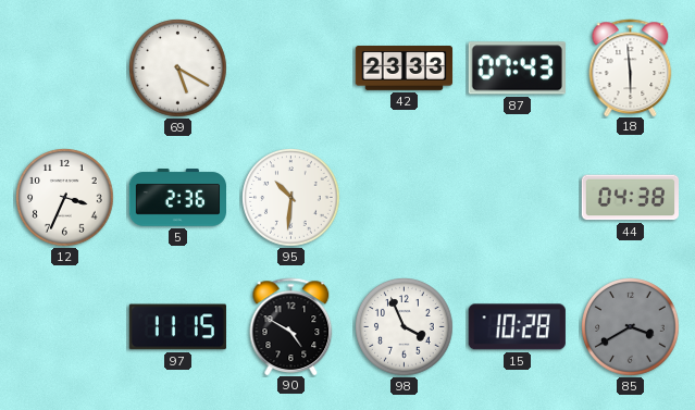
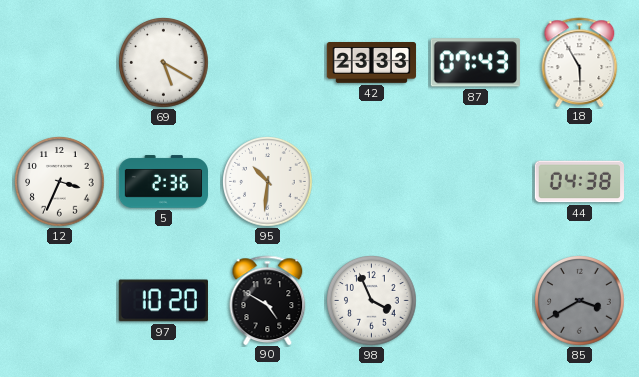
18: 5:59 -> 5:55 (580, 62)
97: 11:15 -> 10:20 (163, 301)
15: 10:28 -> none (517, 327)
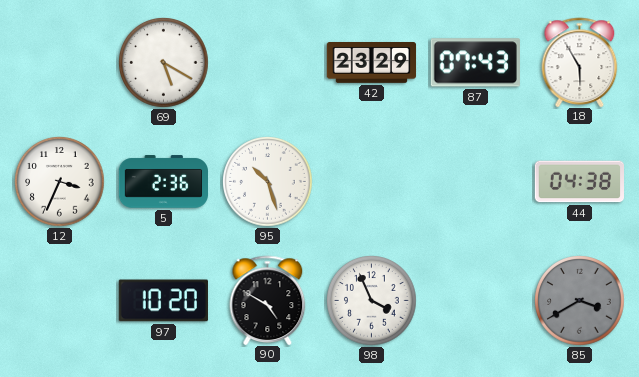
42: 23:33 -> 23:29 (372, 63)
95: 10:31 -> 10:27 (268, 182)
